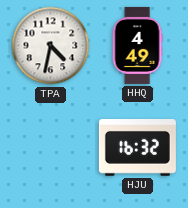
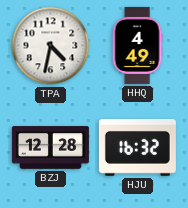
BZJ: none -> 12:28 (50, 148)
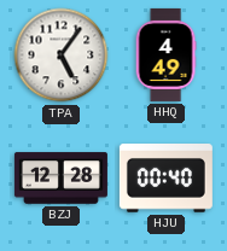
TPA: 4:32 -> 5:06 (62, 56)
HJU: 16:32 -> 00:40 (165, 179)
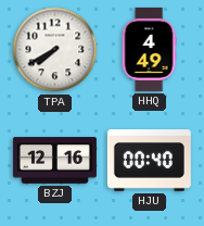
TPA: 5:06 -> 7:40 (55, 50)
BZJ: 12:28 -> 12:16 (54, 161)
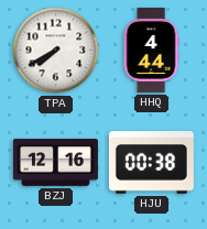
HHQ: 4:49 -> 4:44 (151, 50)
HJU: 00:40 -> 00:38 (151, 163)
